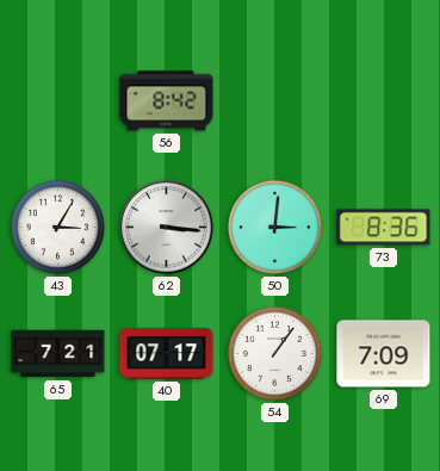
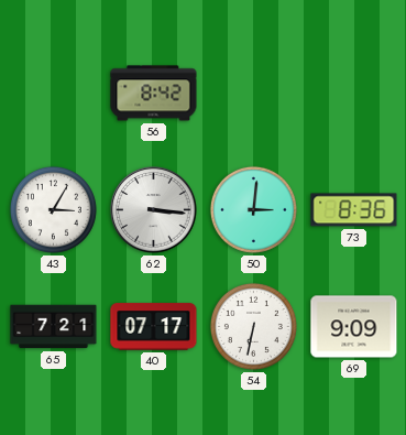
54: 1:06 -> 6:32 (253, 326)
69: 7:09 -> 9:09 (354, 327)
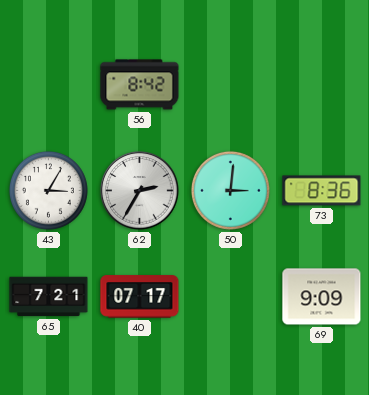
62: 3:16 -> 2:35 (140, 191)
54: 6:32 -> none (253, 326)
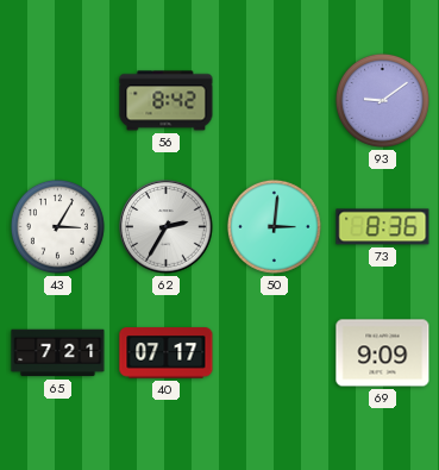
93: none -> 9:09 (382, 100)
